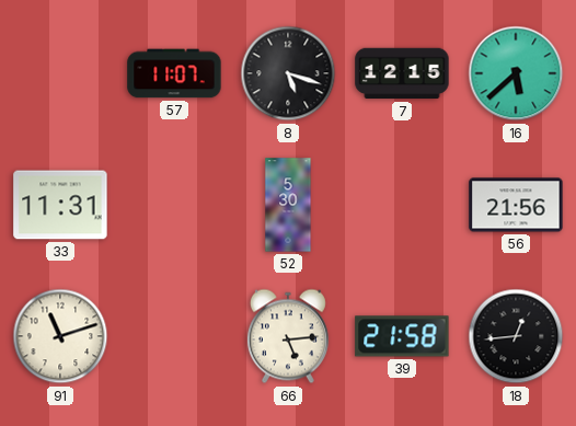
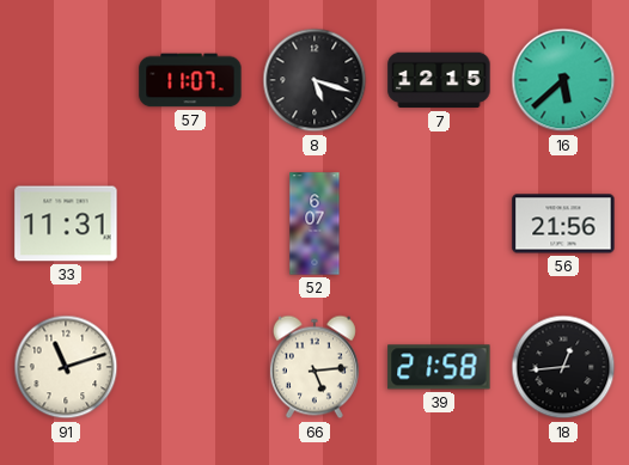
52: 5:30 -> 6:07 (314, 224)
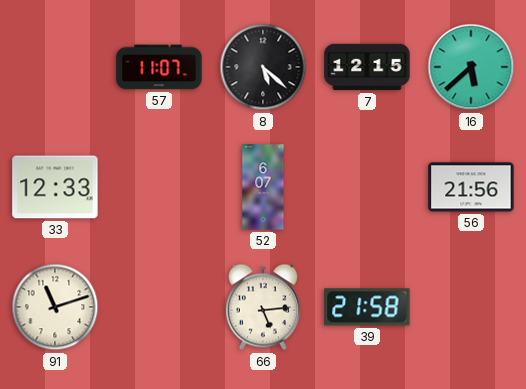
8: 5:18 -> 5:22 (263, 67)
33: 11:31 -> 12:33 (55, 187)
18: 12:44 -> none (563, 367)
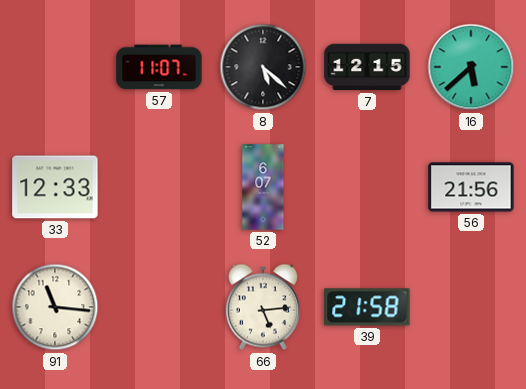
91: 11:12 -> 11:16 (55, 307)
